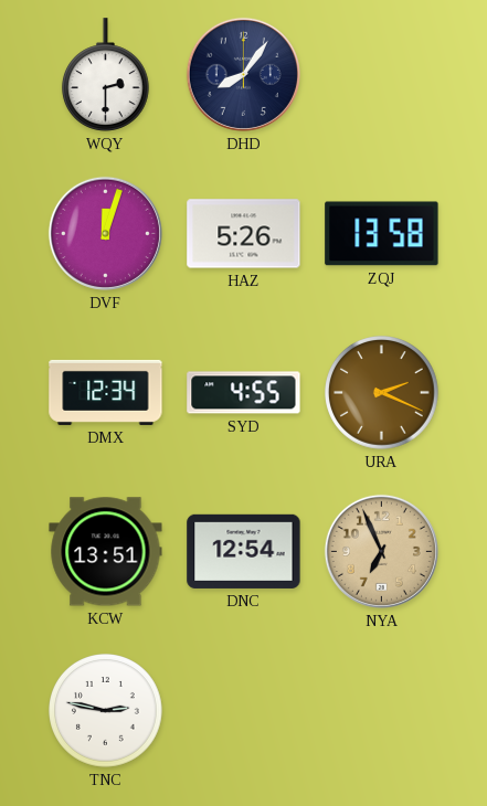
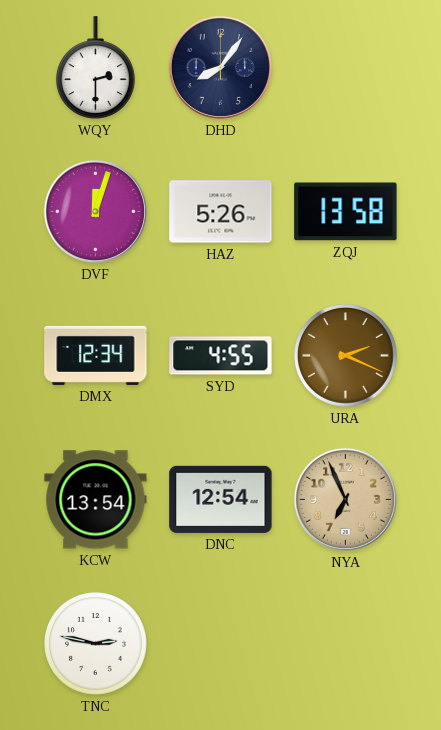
KCW: 13:51 -> 13:54 (96, 500)
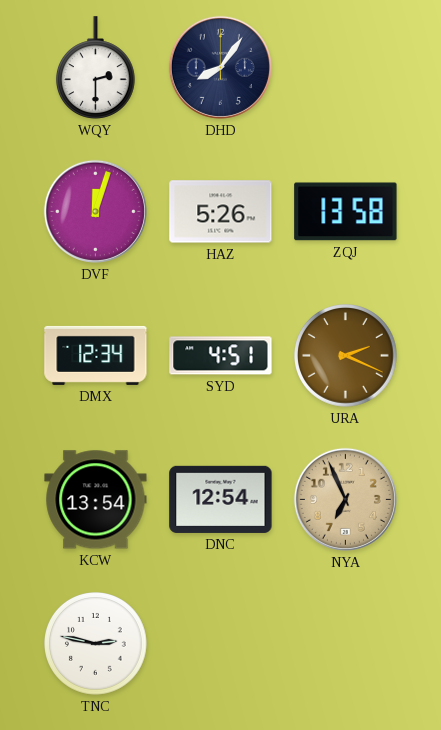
SYD: 4:55 -> 4:51 (221, 356)
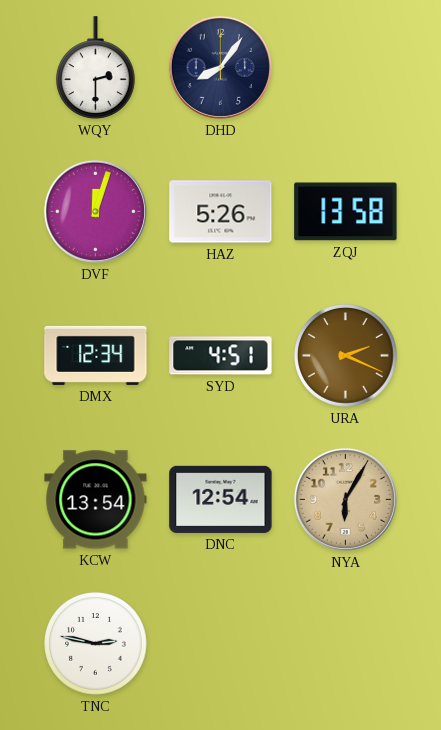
NYA: 6:56 -> 6:05 (345, 499)
